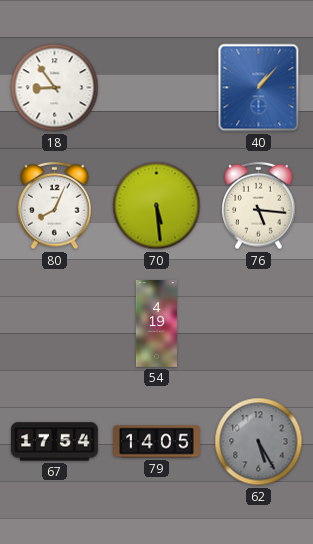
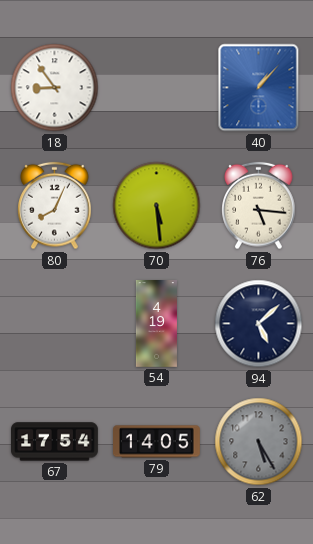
94: none -> 5:08 (259, 324)
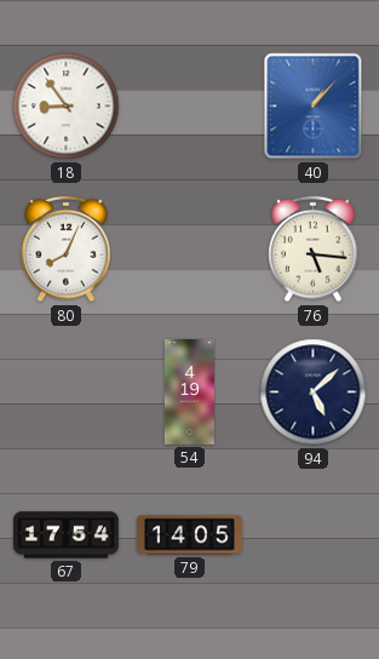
70: 5:29 -> none (157, 206)
62: 5:25 -> none (259, 442)
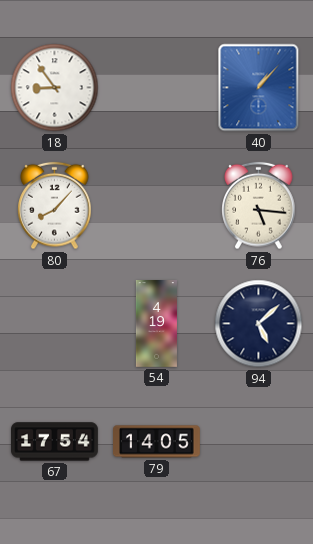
80: 8:04 -> 8:07 (55, 206)
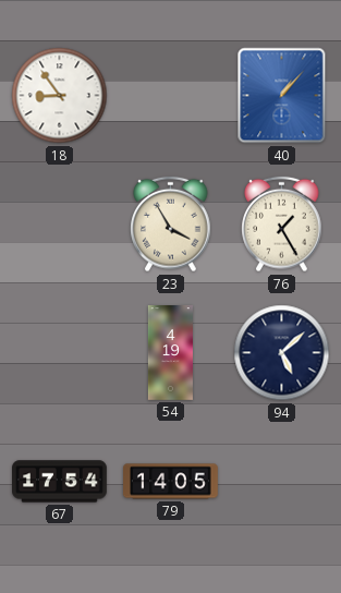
80: 8:07 -> none (55, 206)
23: none -> 3:55 (171, 225)
76: 5:16 -> 1:25 (282, 225)
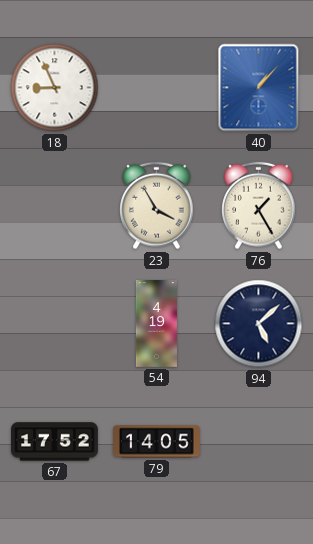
18: 8:54 -> 8:56 (55, 88)
67: 17:54 -> 17:52 (55, 442)
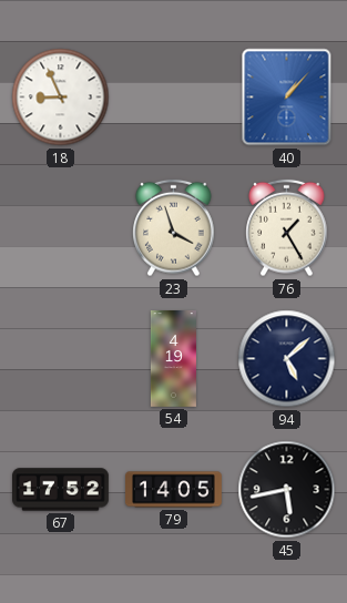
23: 3:55 -> 3:57 (174, 228)
45: none -> 5:43 (287, 490)
